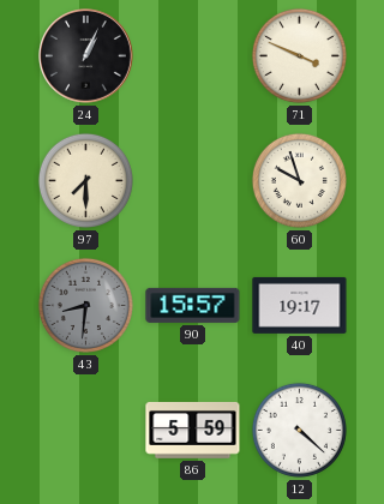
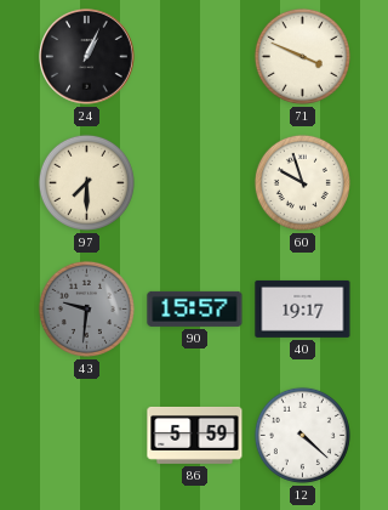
43: 8:31 -> 9:31 (86, 308)
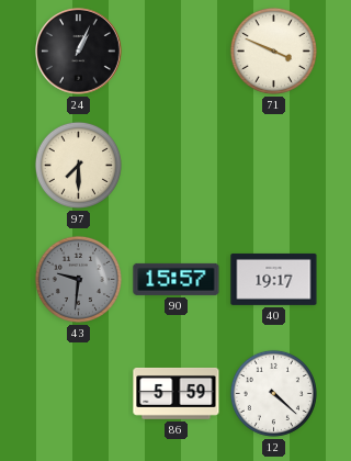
60: 9:57 -> none (302, 182)
